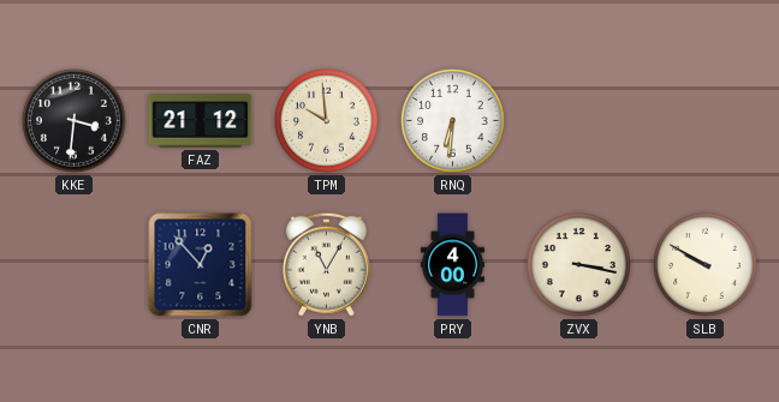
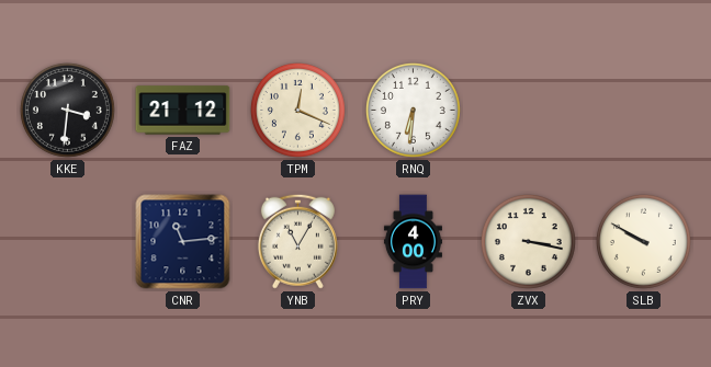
TPM: 9:59 -> 12:19 (297, 110)
CNR: 12:53 -> 11:14 (183, 242)
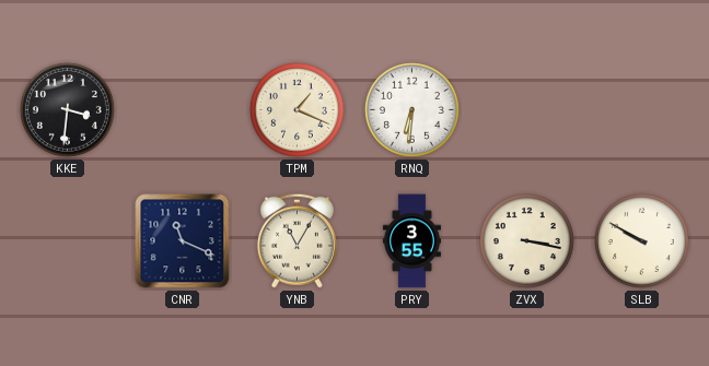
FAZ: 21:12 -> none (183, 111)
TPM: 12:19 -> 1:19 (297, 109)
CNR: 11:14 -> 11:19 (183, 241)
PRY: 4:00 -> 3:55 (411, 241)
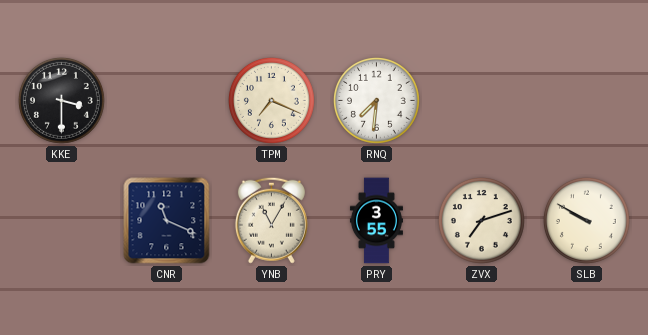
KKE: 3:31 -> 3:30 (61, 100)
TPM: 1:19 -> 7:19 (271, 100)
RNQ: 6:31 -> 7:31 (376, 100)
ZVX: 3:17 -> 7:12 (481, 220)
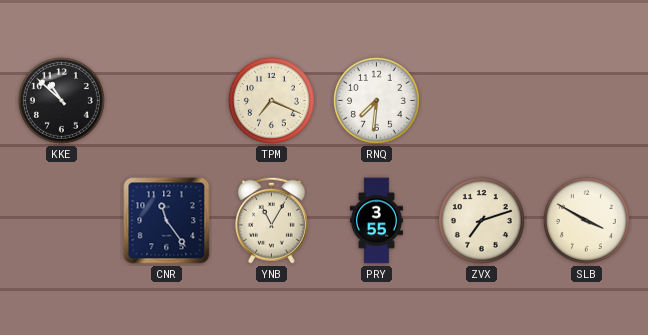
KKE: 3:30 -> 10:52 (61, 100)
CNR: 11:19 -> 11:24 (167, 221)
SLB: 9:50 -> 3:50 (586, 220)
